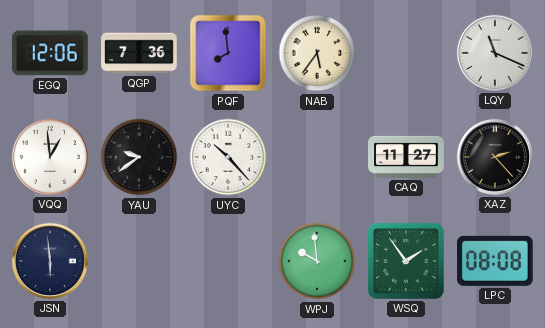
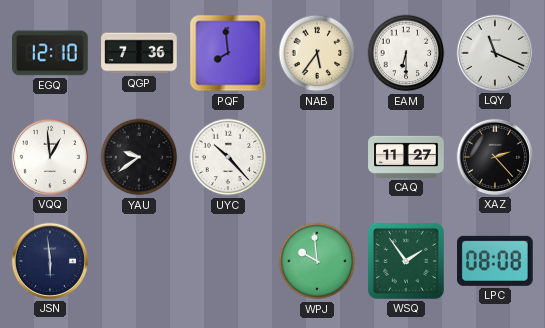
EGQ: 12:06 -> 12:10 (50, 53)
EAM: none -> 6:30 (406, 53)
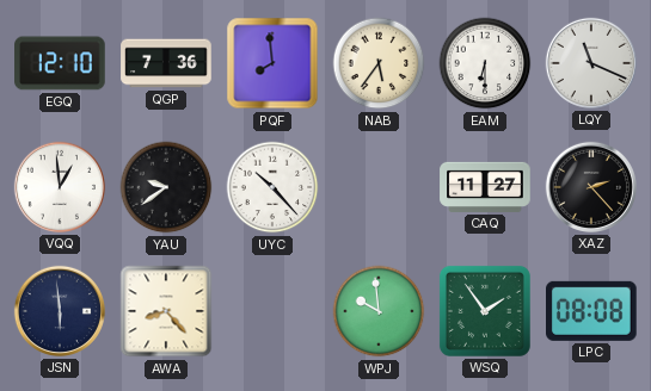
AWA: none -> 8:23 (166, 311)
